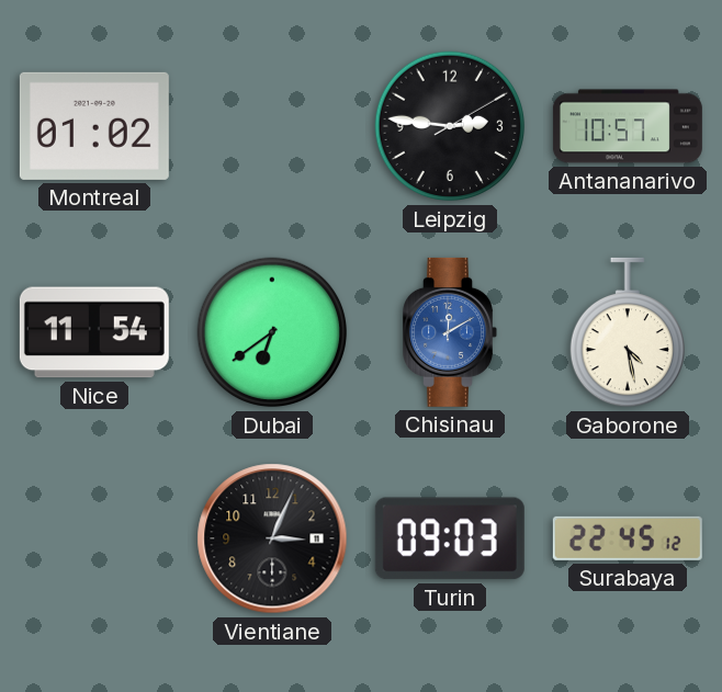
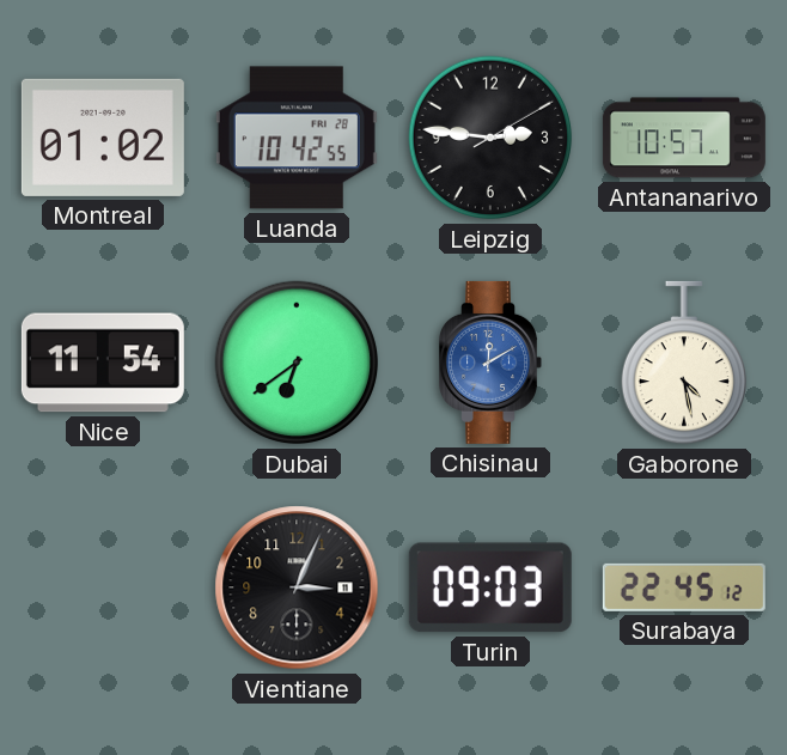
Luanda: none -> 10:42 (297, 138)
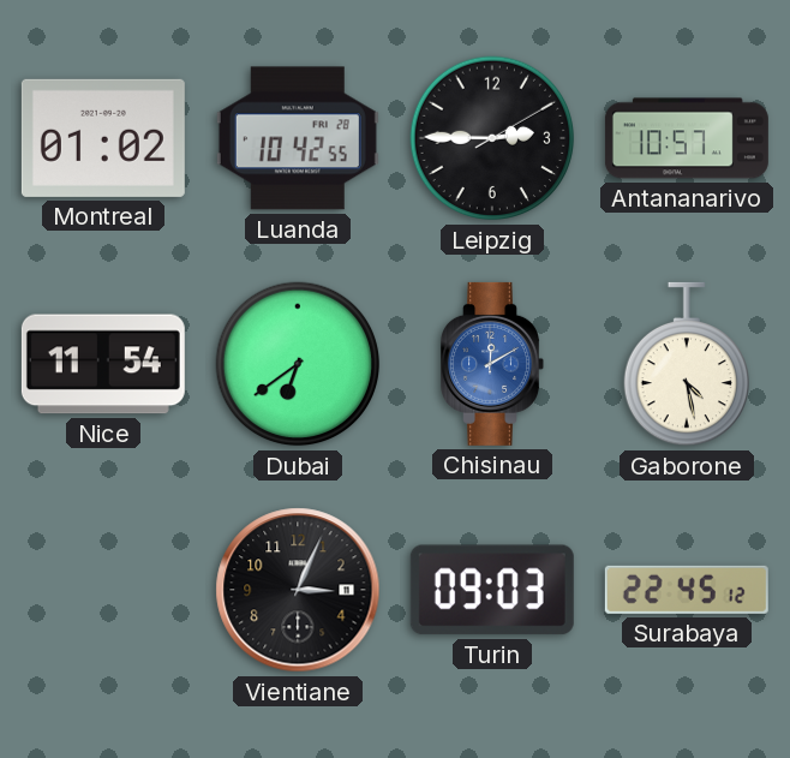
Leipzig: 2:46 -> 2:45 (492, 138)
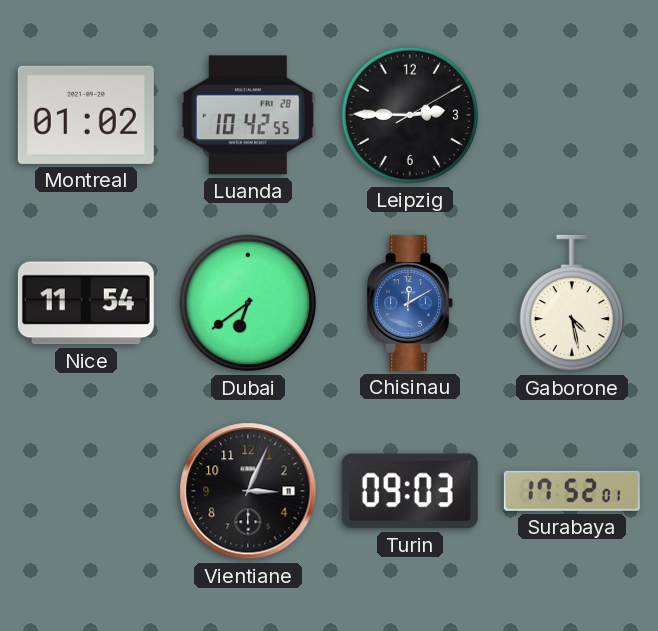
Antananarivo: 10:57 -> none (687, 138)
Surabaya: 22:45 -> 17:52 (572, 491)
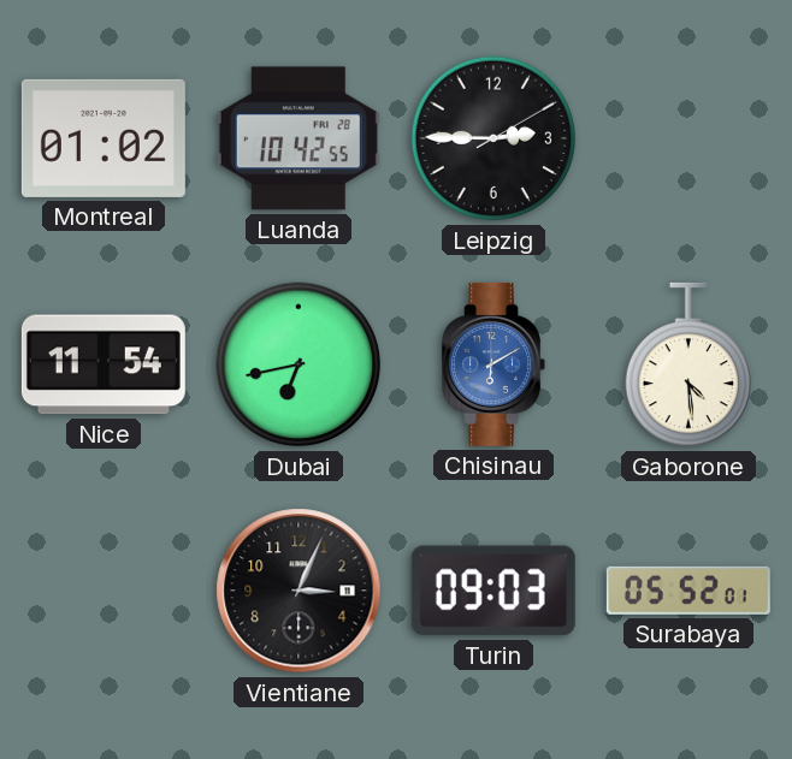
Dubai: 6:39 -> 6:43 (299, 364)
Chisinau: 12:10 -> 6:10 (493, 364)
Gaborone: 4:28 -> 4:29 (687, 364)
Surabaya: 17:52 -> 05:52 (688, 591)
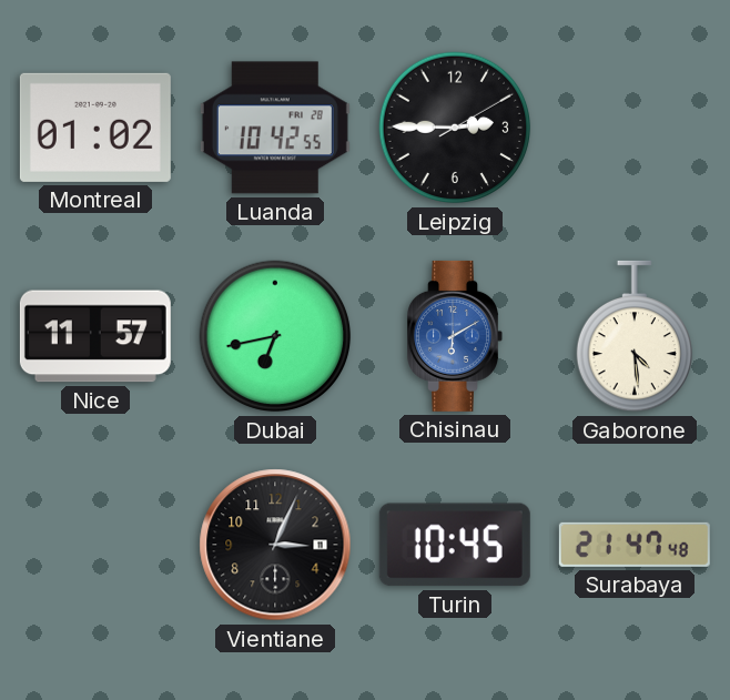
Nice: 11:54 -> 11:57 (95, 336)
Turin: 09:03 -> 10:45 (455, 545)
Surabaya: 05:52 -> 21:47 (635, 545)
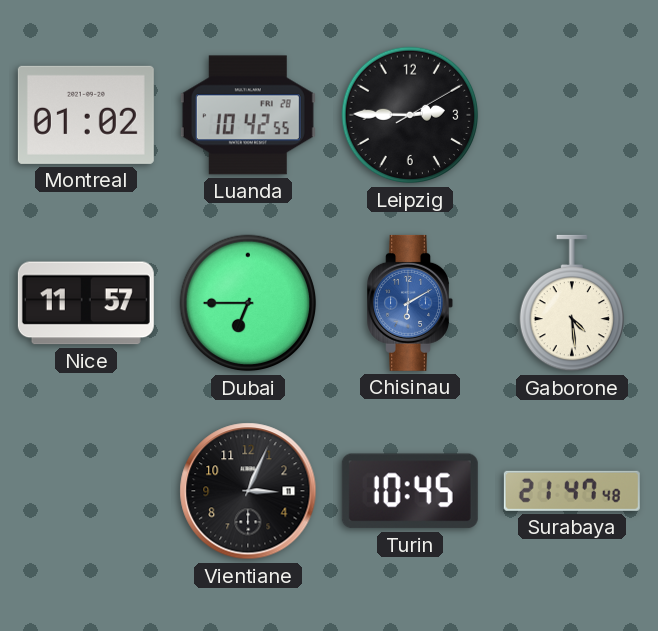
Dubai: 6:43 -> 6:45 (248, 303)
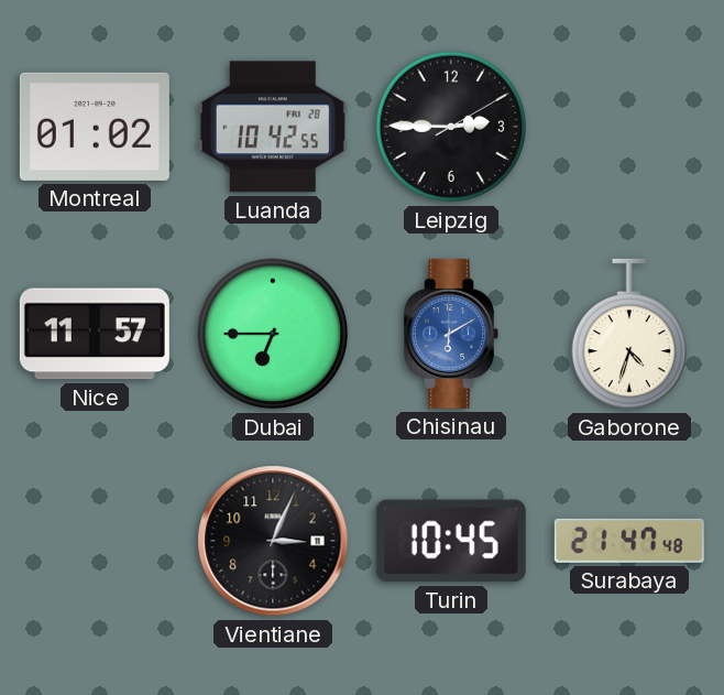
Gaborone: 4:29 -> 4:33 (628, 334)
